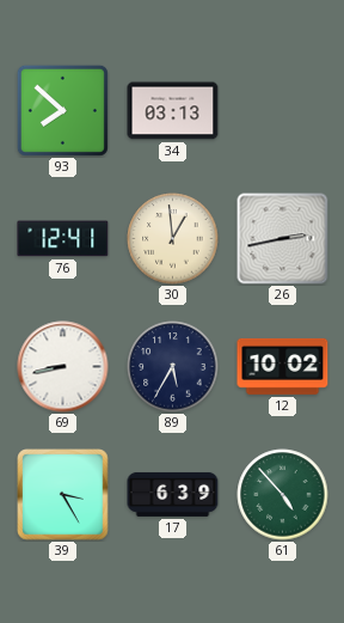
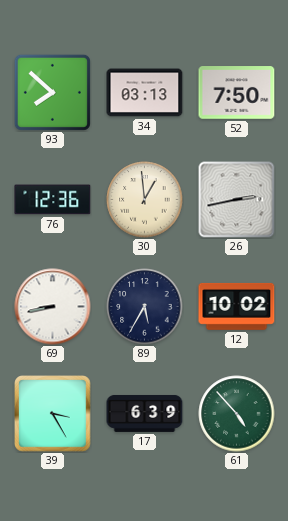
52: none -> 7:50 (237, 93)
76: 12:41 -> 12:36 (53, 200)
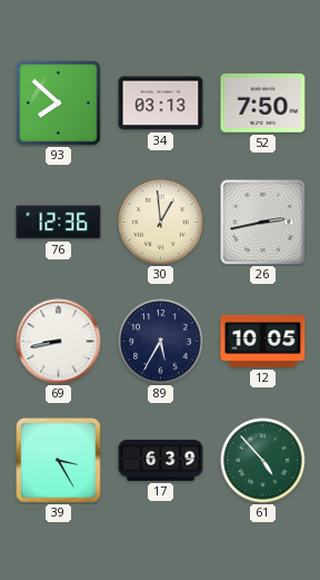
12: 10:02 -> 10:05 (263, 341)
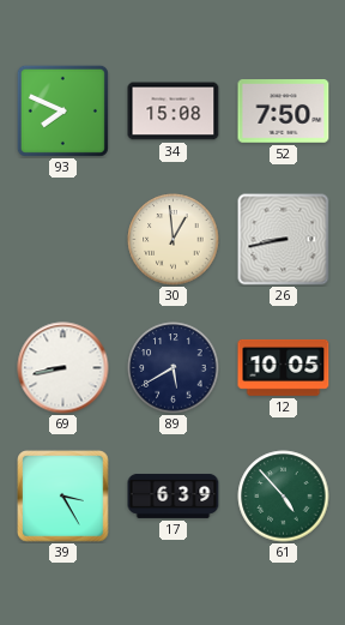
93: 7:52 -> 7:49 (62, 110)
34: 03:13 -> 15:08 (174, 112)
76: 12:36 -> none (59, 223)
26: 2:43 -> 8:43 (284, 240)
89: 5:35 -> 5:40 (174, 368)
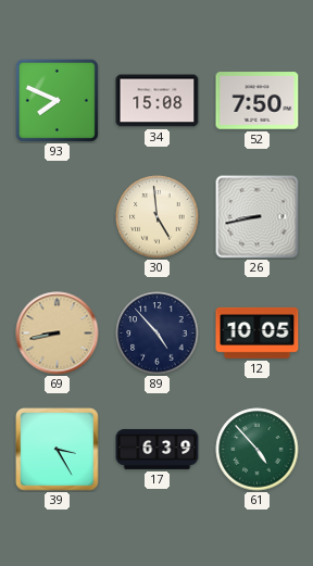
30: 12:59 -> 4:59 (158, 217)
69 dial: white -> champagne (58, 334)
89: 5:40 -> 4:53 (158, 334)
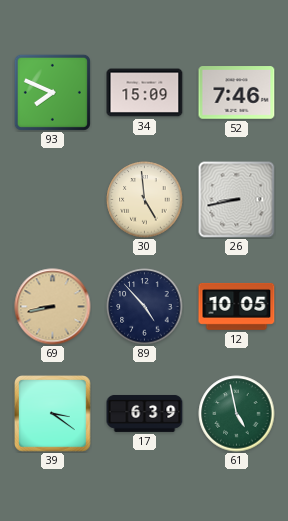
34: 15:08 -> 15:09 (145, 93)
52: 7:50 -> 7:46 (237, 93)
39: 3:25 -> 3:21 (53, 414)
61: 4:53 -> 4:58 (237, 414)
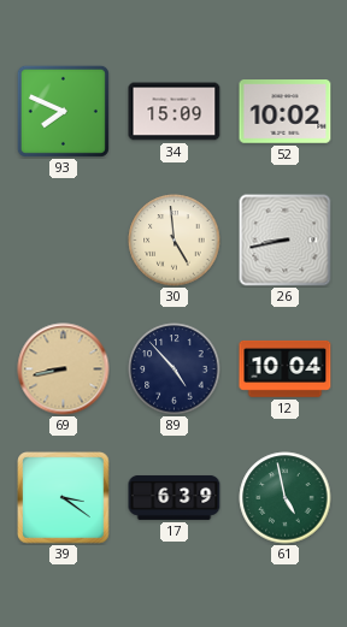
52: 7:46 -> 10:02 (286, 112)
12: 10:05 -> 10:04 (286, 368)
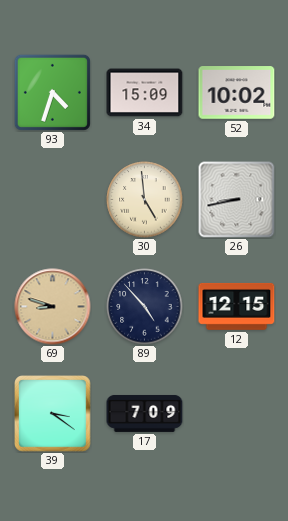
93: 7:49 -> 4:33 (52, 92)
69: 8:43 -> 8:48 (53, 307)
12: 10:04 -> 12:15 (237, 306)
17: 6:39 -> 7:09 (145, 413)
61: 4:58 -> none (286, 498)
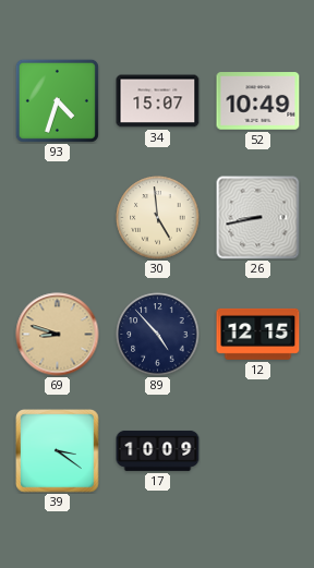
34: 15:09 -> 15:07 (158, 101)
52: 10:02 -> 10:49 (258, 101)
17: 7:09 -> 10:09 (158, 450)
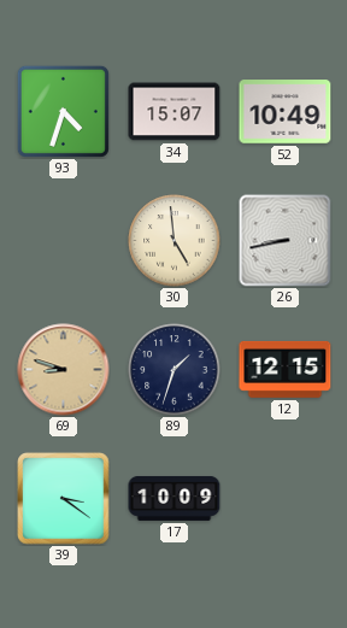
89: 4:53 -> 1:33 (175, 370)
